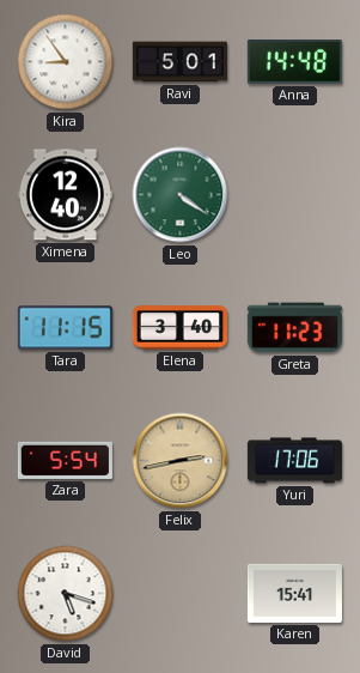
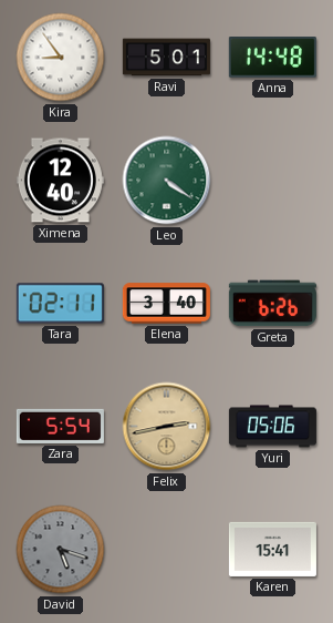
Tara: 11:15 -> 02:11 (60, 304)
Greta: 11:23 -> 6:26 (272, 304)
Yuri: 17:06 -> 05:06 (272, 427)
David dial: white -> grey (61, 550)
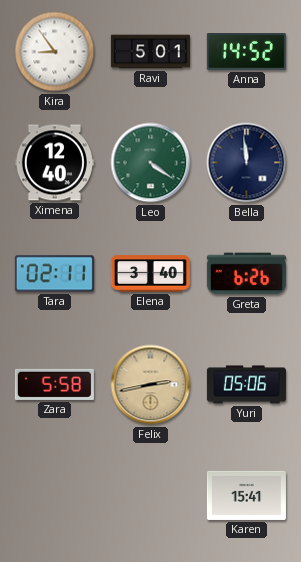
Anna: 14:48 -> 14:52 (246, 52)
Bella: none -> 11:59 (247, 163)
Zara: 5:54 -> 5:58 (54, 384)
David: 5:18 -> none (61, 550)
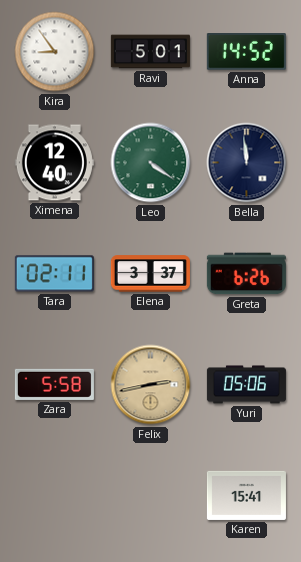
Elena: 3:40 -> 3:37 (150, 274)
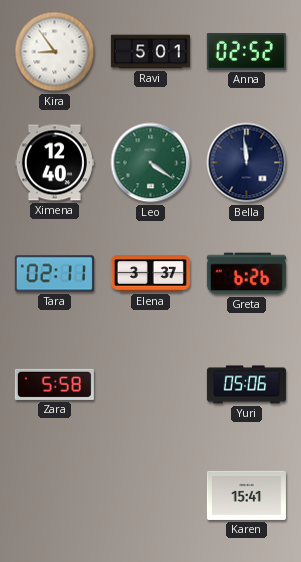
Anna: 14:52 -> 02:52 (246, 52)
Felix: 2:43 -> none (151, 385)
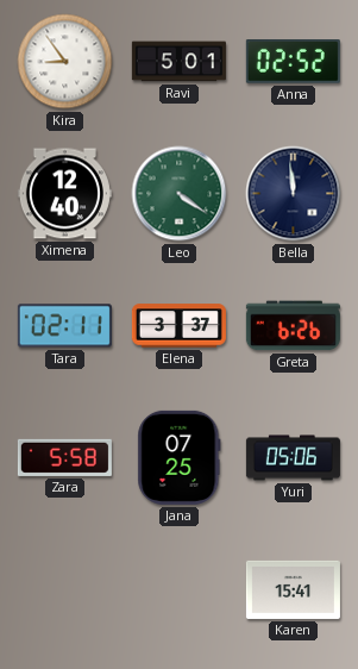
Jana: none -> 07:25 (180, 457)
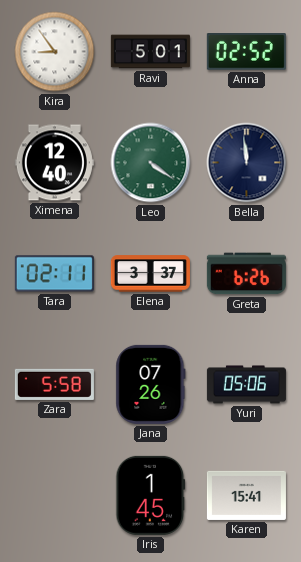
Jana: 07:25 -> 07:26 (151, 384)
Iris: none -> 1:45 (151, 495)
